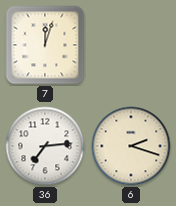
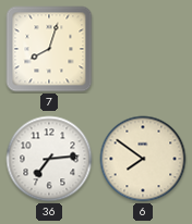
7: 12:03 -> 8:03 (49, 49)
6: 2:18 -> 7:51 (143, 159)
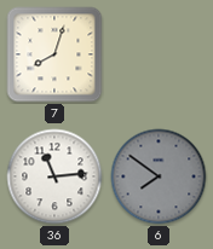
36: 7:14 -> 11:14 (54, 176)
6 dial: cream -> grey (159, 176)
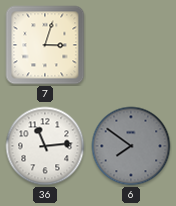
7: 8:03 -> 3:03 (45, 45)
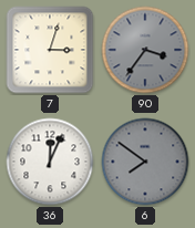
90: none -> 3:36 (145, 50)
36: 11:14 -> 12:04 (50, 162)
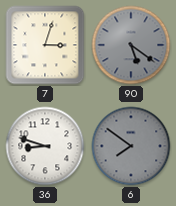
90: 3:36 -> 5:21 (131, 45)
36: 12:04 -> 8:48 (45, 146)
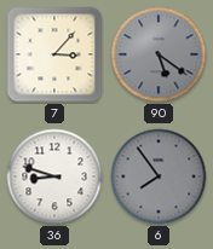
7: 3:03 -> 3:07 (54, 54)
6: 7:51 -> 7:54 (159, 176)
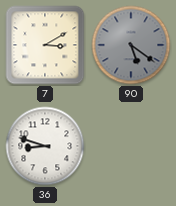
7: 3:07 -> 3:10 (45, 45)
6: 7:54 -> none (159, 176)
